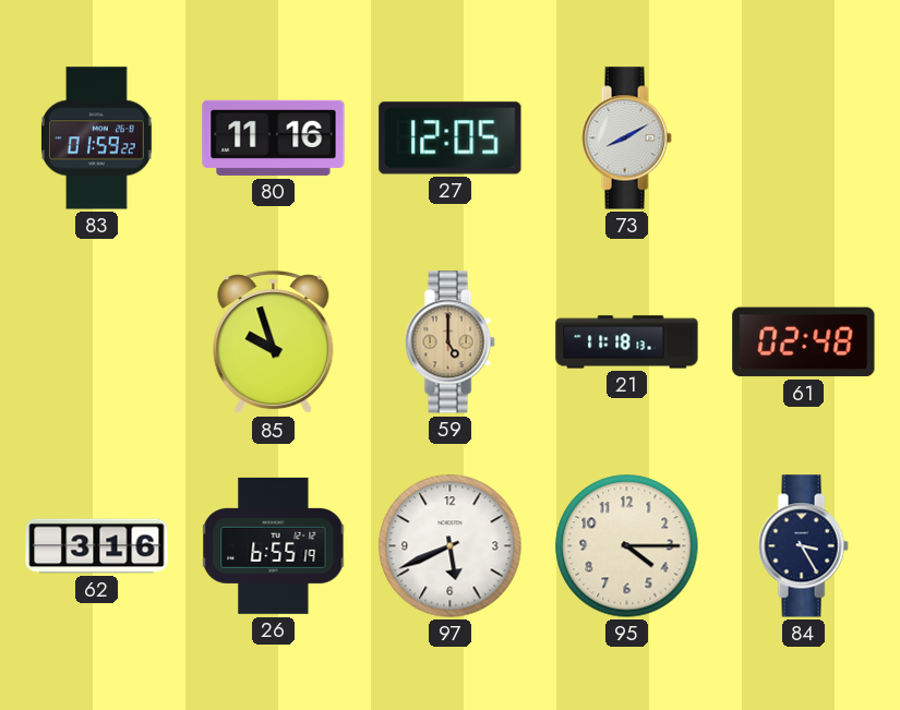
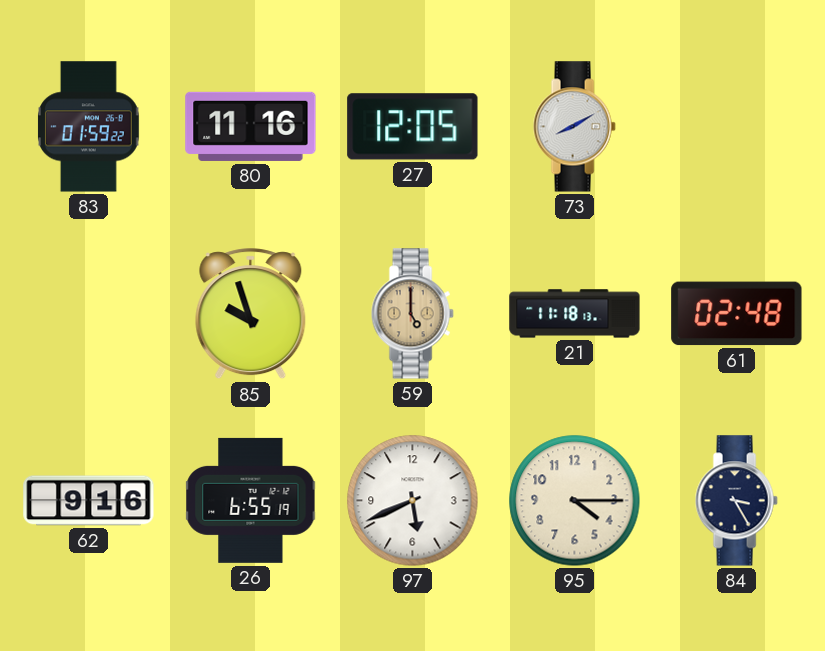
62: 3:16 -> 9:16 (89, 501)
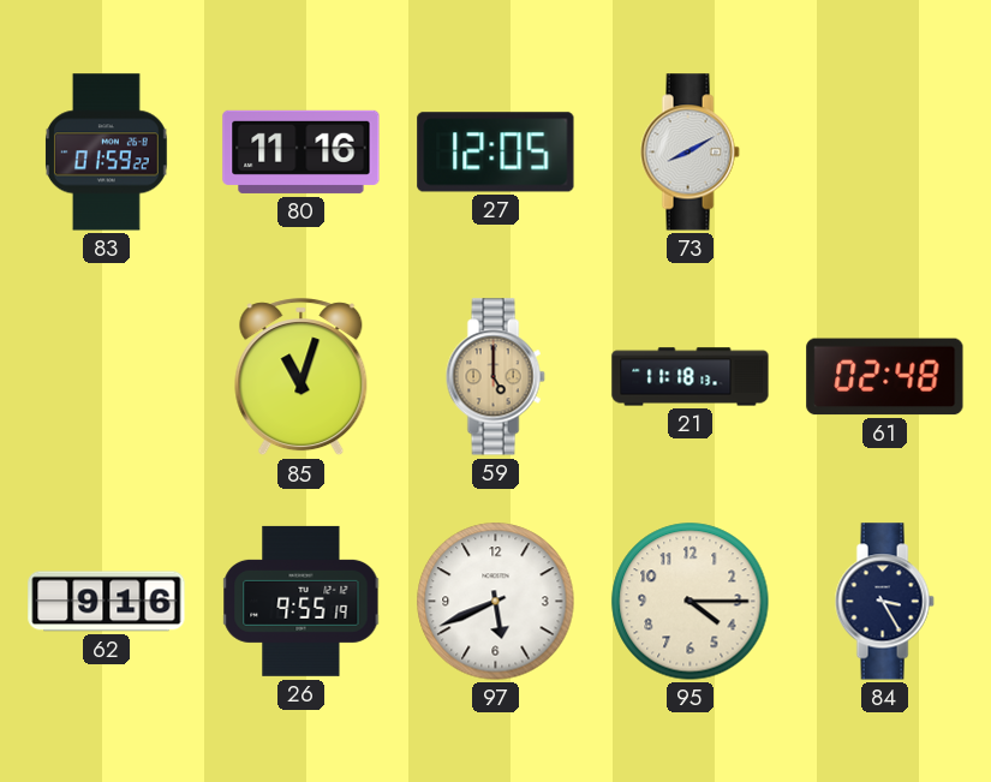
85: 9:57 -> 11:03 (302, 377)
26: 6:55 -> 9:55 (302, 601)
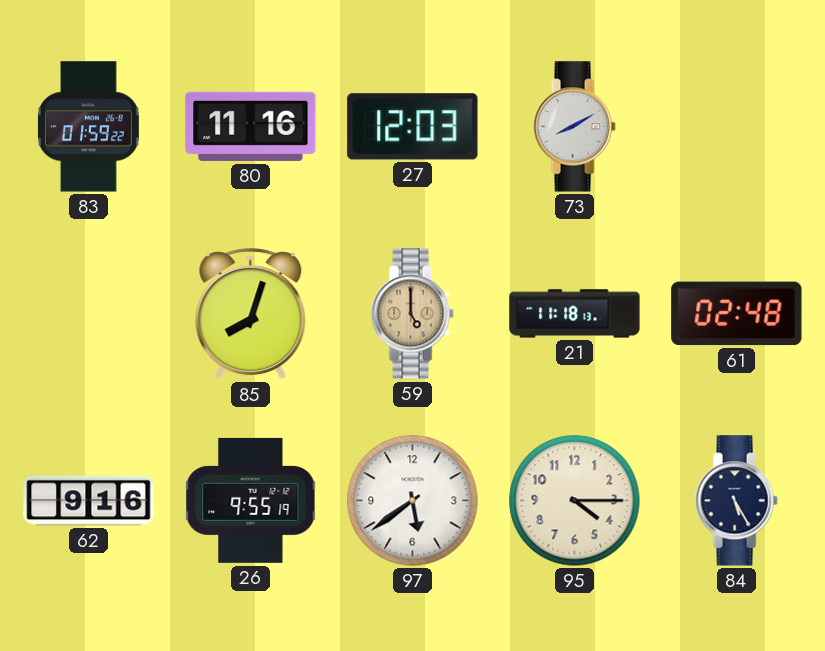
27: 12:05 -> 12:03 (413, 127)
85: 11:03 -> 8:03 (251, 314)
97: 5:41 -> 5:39 (413, 501)
84: 3:25 -> 5:25 (736, 501)
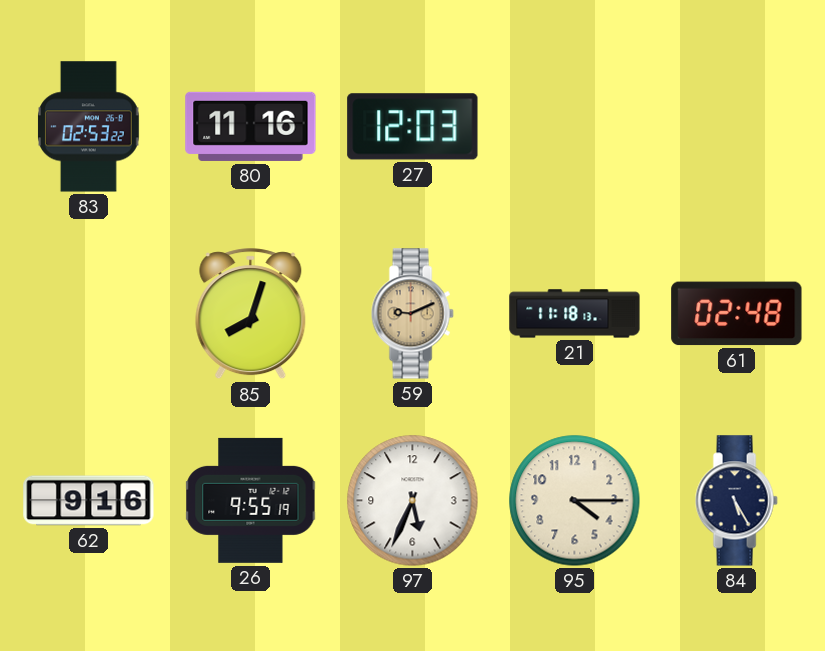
83: 01:59 -> 02:53 (89, 127)
73: 8:10 -> none (574, 127)
59: 5:00 -> 9:11 (412, 314)
97: 5:39 -> 5:34 (413, 501)
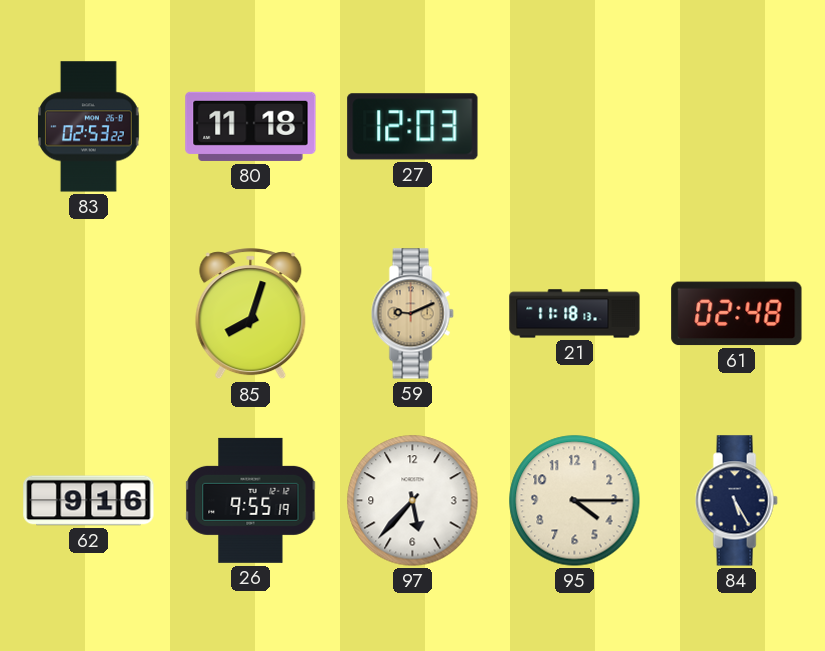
80: 11:16 -> 11:18 (251, 126)
97: 5:34 -> 5:37 (413, 501)
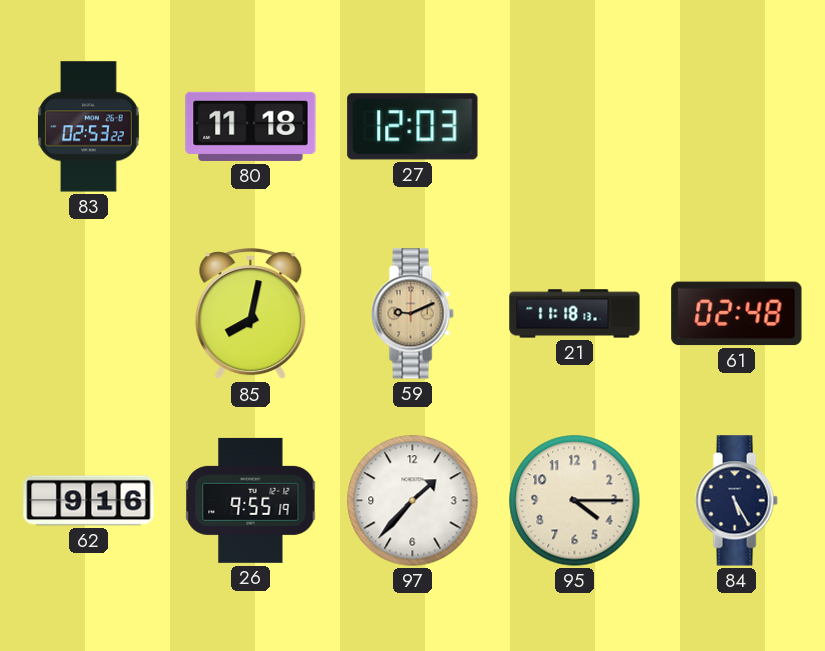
85: 8:03 -> 8:02 (251, 314)
97: 5:37 -> 1:37 (413, 501)
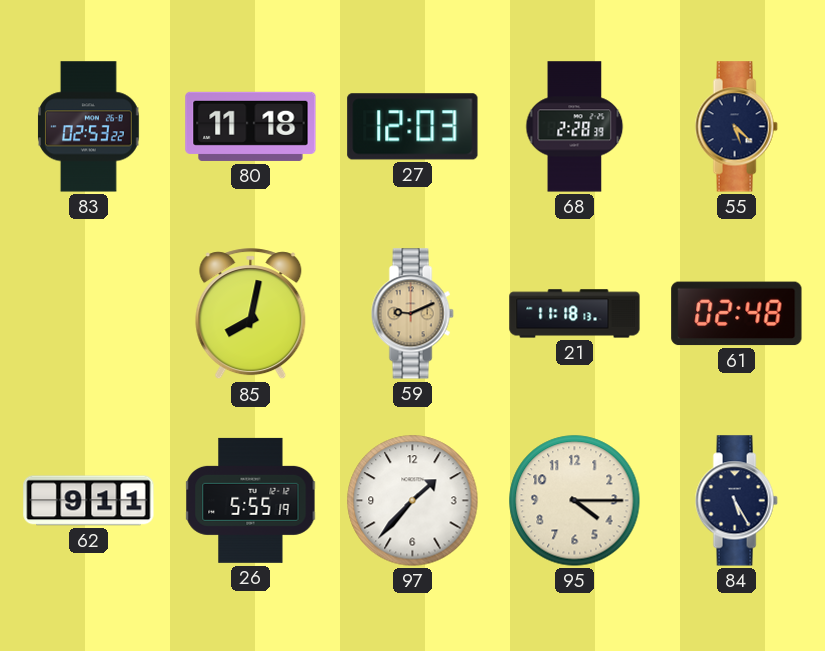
68: none -> 2:28 (575, 127)
55: none -> 5:22 (736, 127)
62: 9:16 -> 9:11 (89, 501)
26: 9:55 -> 5:55 (251, 500)
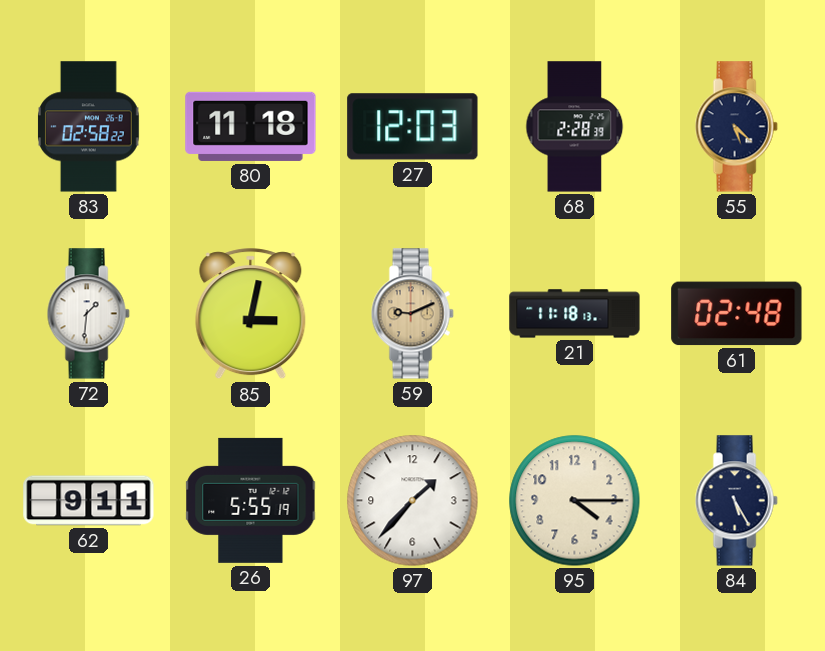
83: 02:53 -> 02:58 (89, 127)
72: none -> 1:31 (88, 314)
85: 8:02 -> 3:02 (251, 314)
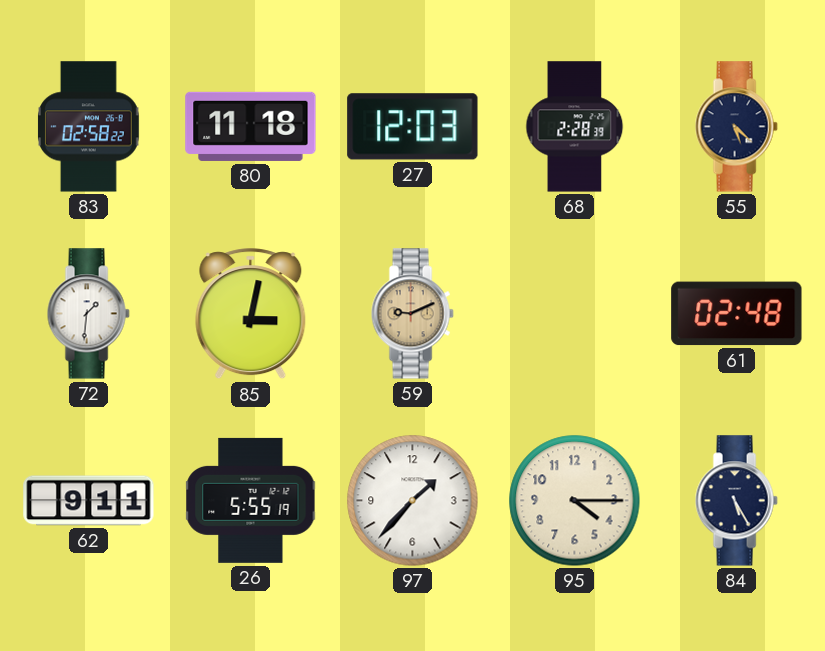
21: 11:18 -> none (575, 314)
